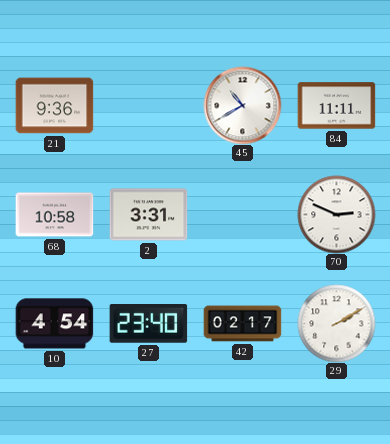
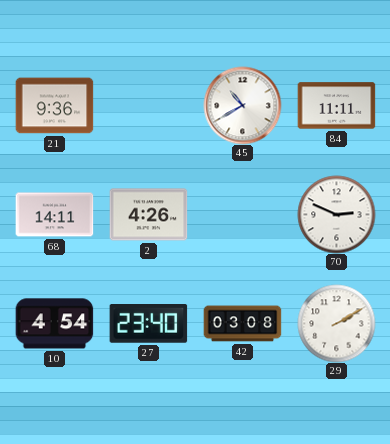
68: 10:58 -> 14:11 (54, 215)
2: 3:31 -> 4:26 (148, 215)
42: 02:17 -> 03:08 (242, 324)
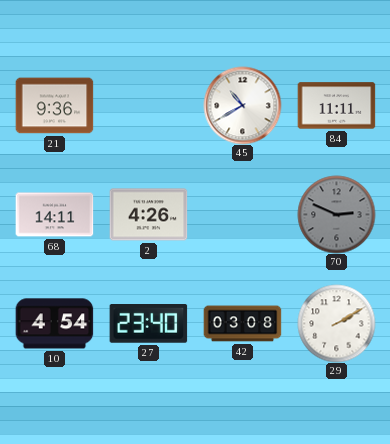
70 dial: white -> grey (336, 214)
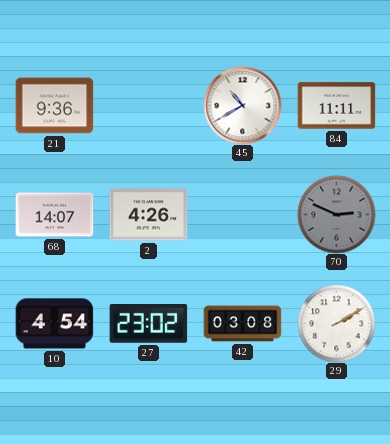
68: 14:11 -> 14:07 (54, 215)
27: 23:40 -> 23:02 (148, 324)
